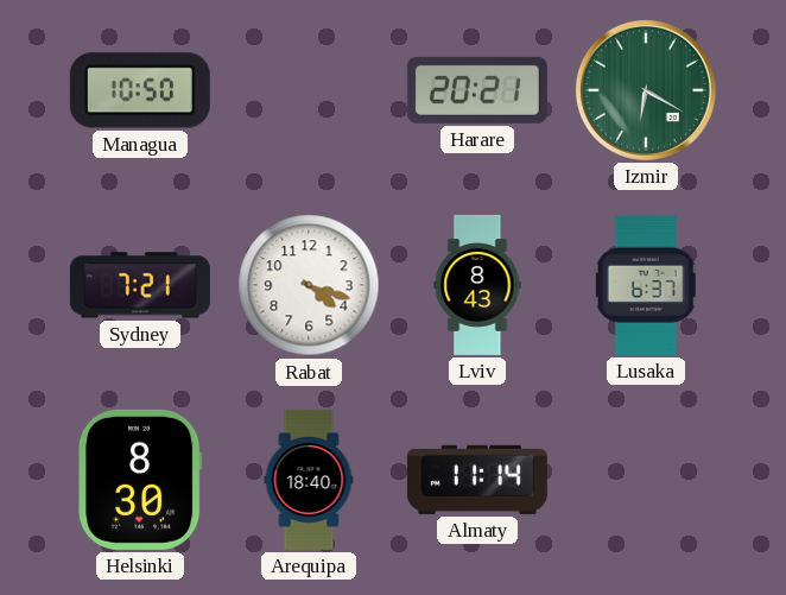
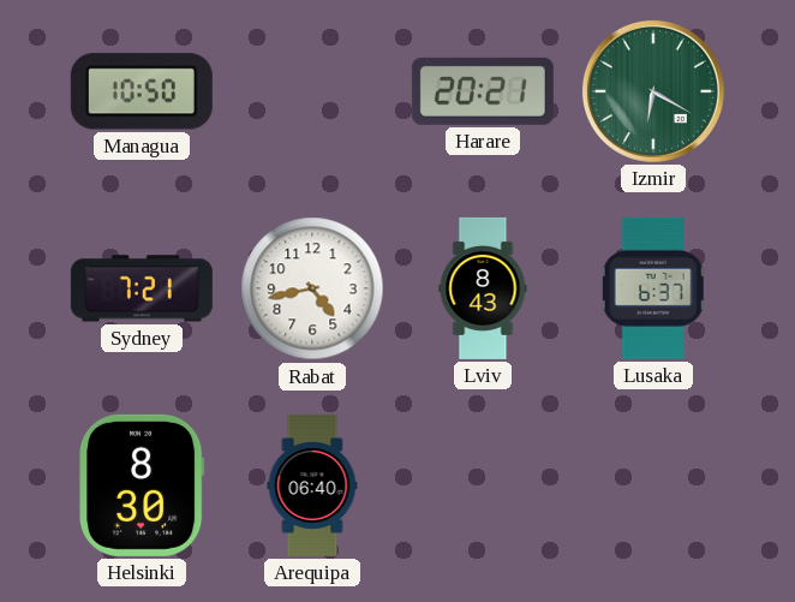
Rabat: 4:18 -> 4:43 (312, 288)
Arequipa: 18:40 -> 06:40 (312, 485)
Almaty: 11:14 -> none (477, 480)
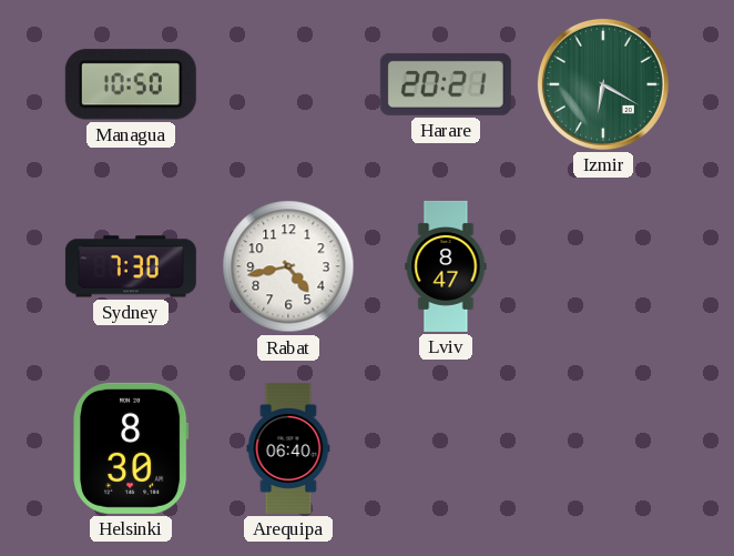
Sydney: 7:21 -> 7:30 (131, 266)
Lviv: 8:43 -> 8:47 (446, 266)
Lusaka: 6:37 -> none (653, 288)
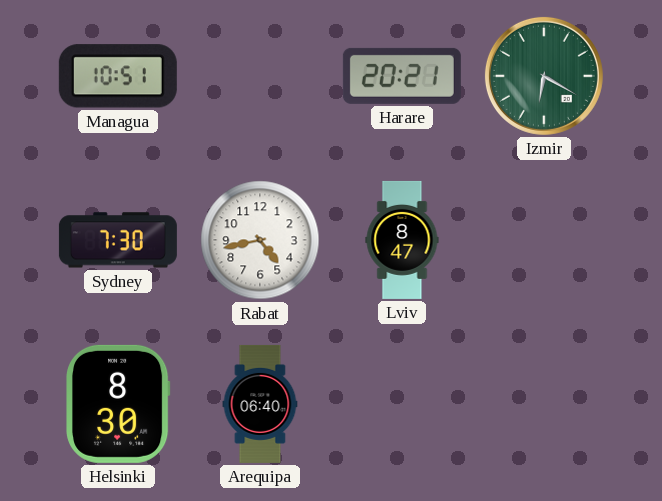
Managua: 10:50 -> 10:51 (118, 76)
